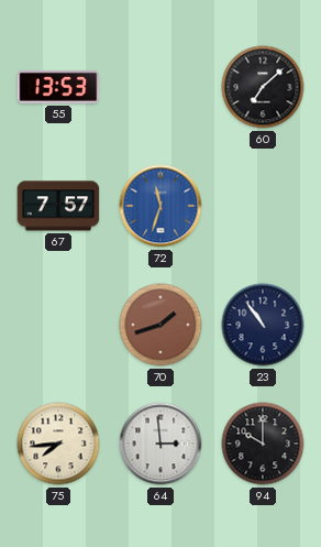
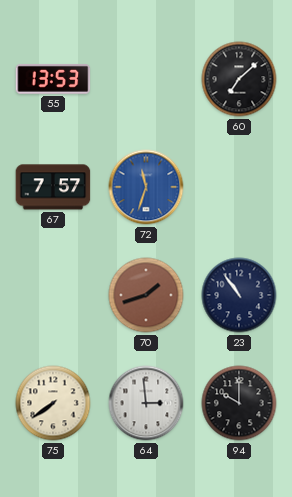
75: 7:44 -> 7:39 (53, 403)
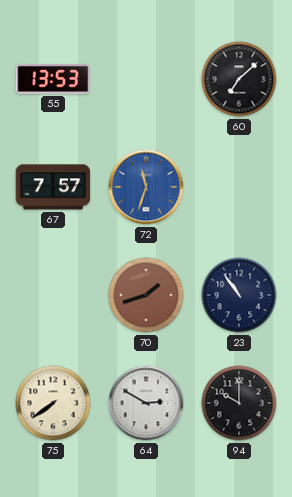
64: 2:59 -> 2:50 (146, 403)
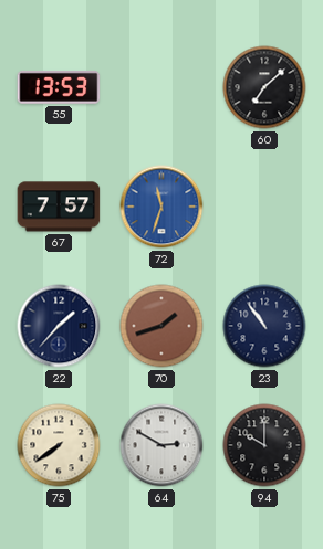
22: none -> 1:37 (59, 326)
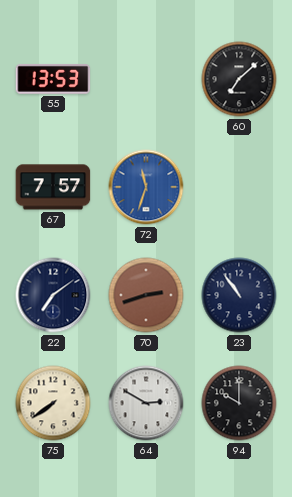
22: 1:37 -> 7:09 (53, 295)
70: 1:42 -> 2:42 (146, 295)
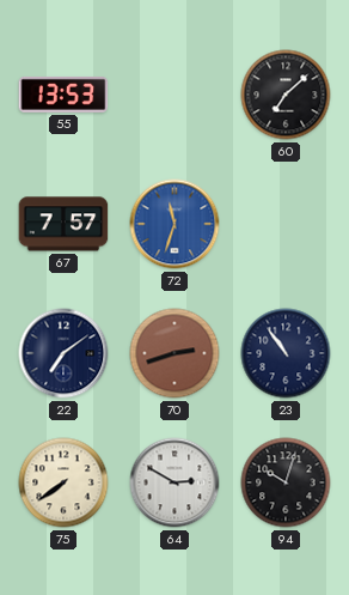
94: 10:00 -> 10:03 (286, 482)
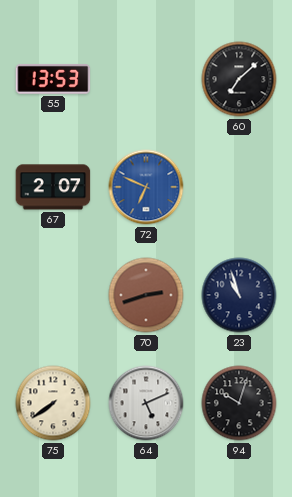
67: 7:57 -> 2:07 (53, 187)
72: 11:33 -> 6:49 (146, 187)
22: 7:09 -> none (63, 353)
23: 10:54 -> 10:57 (239, 295)
64: 2:50 -> 5:11 (146, 403)
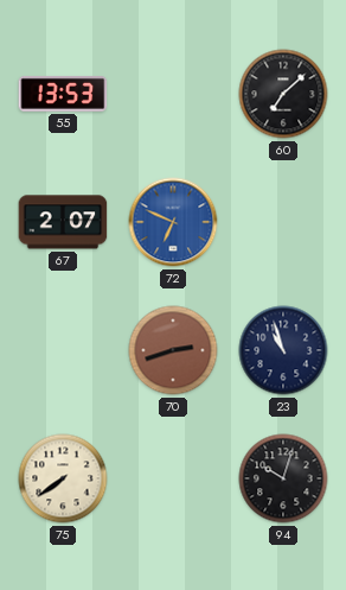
64: 5:11 -> none (146, 403)
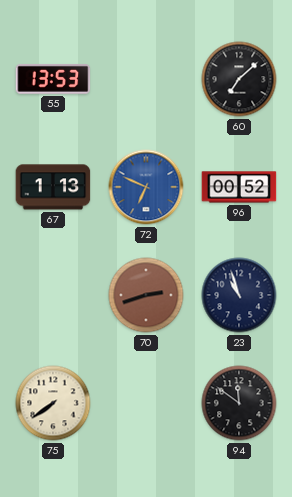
67: 2:07 -> 1:13 (53, 187)
96: none -> 00:52 (239, 187)
94: 10:03 -> 11:51 (239, 403)
